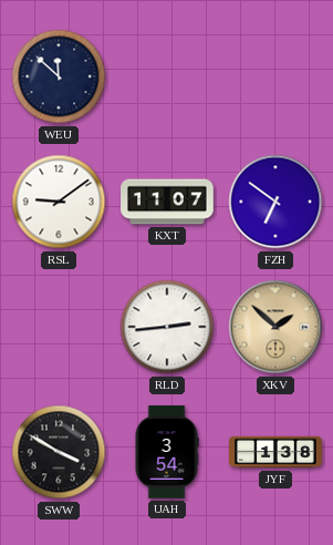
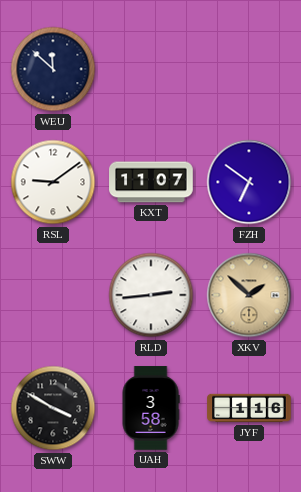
UAH: 3:54 -> 3:58 (151, 408)
JYF: 1:38 -> 1:16 (249, 408)
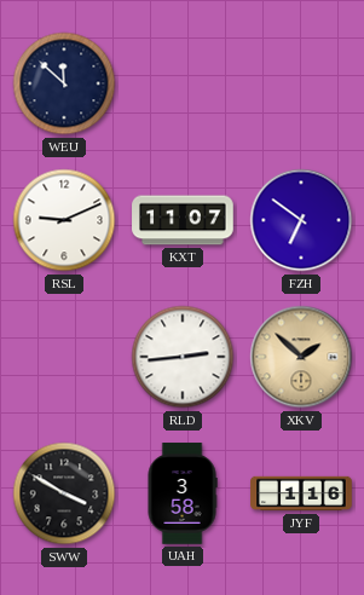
RSL: 9:09 -> 9:11 (64, 220)
